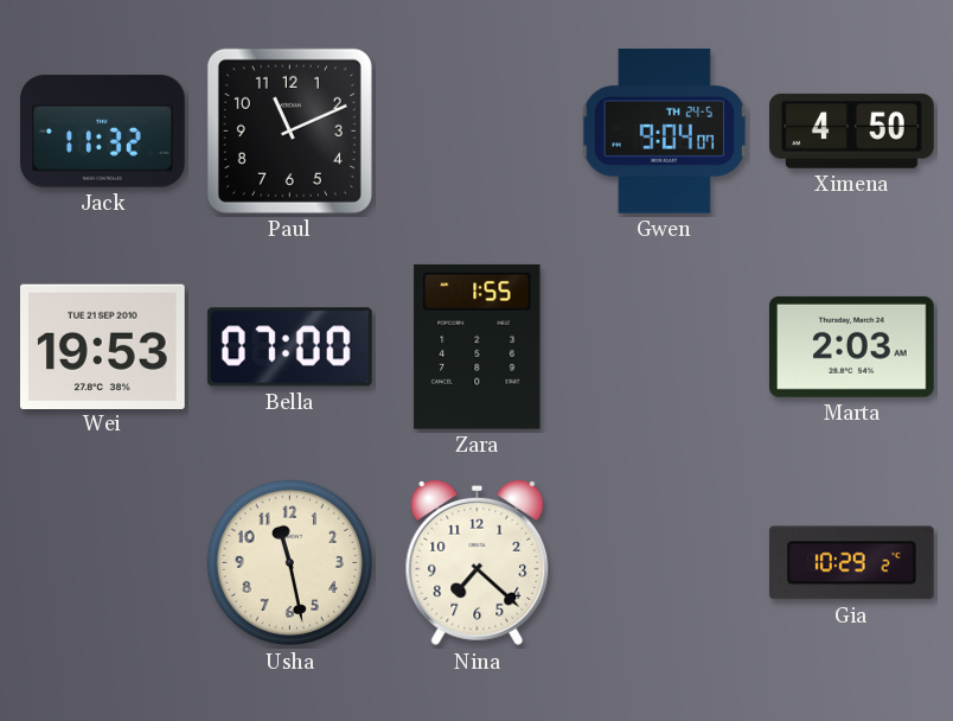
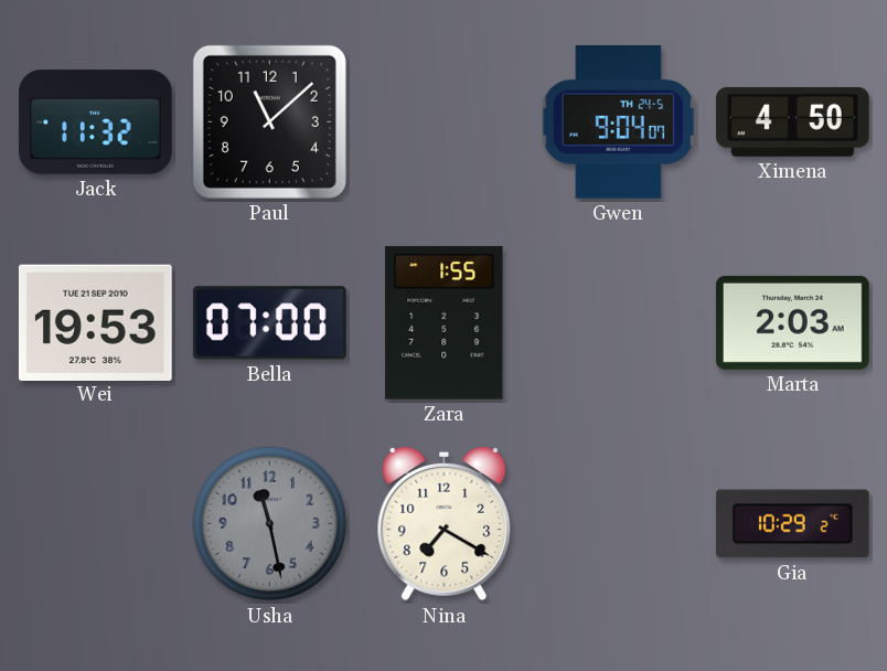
Paul: 11:11 -> 11:08 (269, 121)
Usha dial: cream -> grey (270, 524)
Nina: 7:22 -> 7:20 (445, 524)
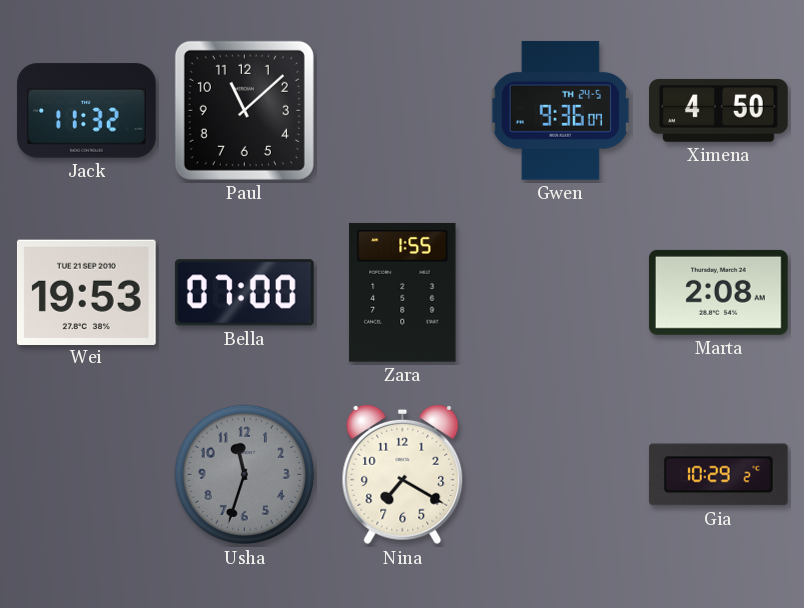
Gwen: 9:04 -> 9:36 (560, 110)
Marta: 2:03 -> 2:08 (718, 292)
Usha: 11:28 -> 11:33 (245, 475)
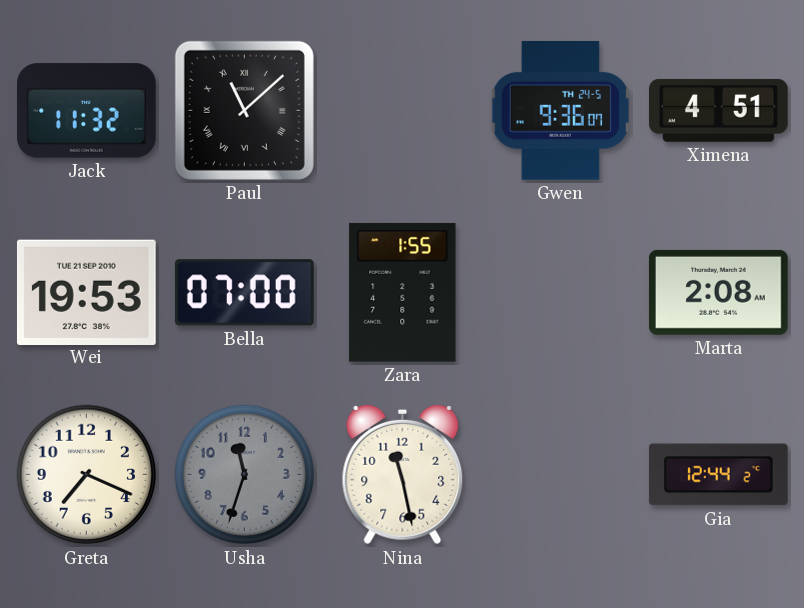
Paul numerals: Arabic -> Roman (244, 110)
Ximena: 4:50 -> 4:51 (719, 110)
Greta: none -> 7:19 (87, 475)
Nina: 7:20 -> 11:28 (403, 475)
Gia: 10:29 -> 12:44 (718, 475)
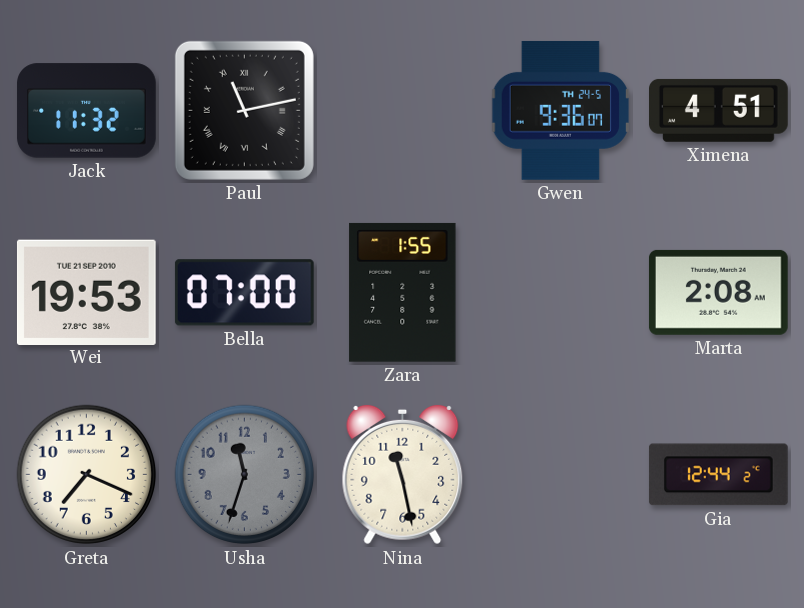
Paul: 11:08 -> 11:13 (244, 110)
